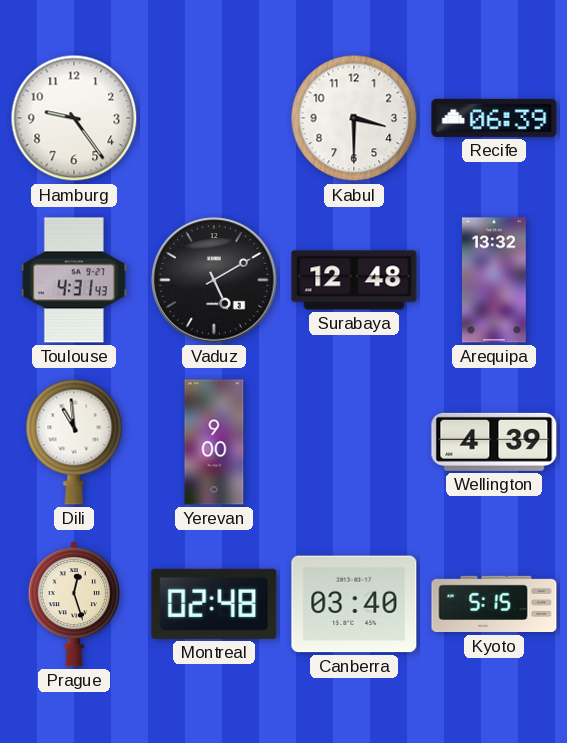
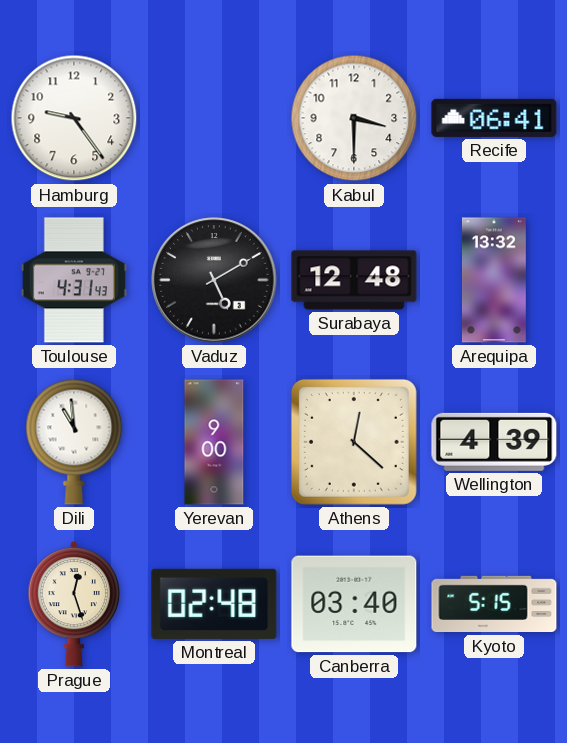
Recife: 06:39 -> 06:41 (494, 118)
Athens: none -> 12:22 (354, 442)
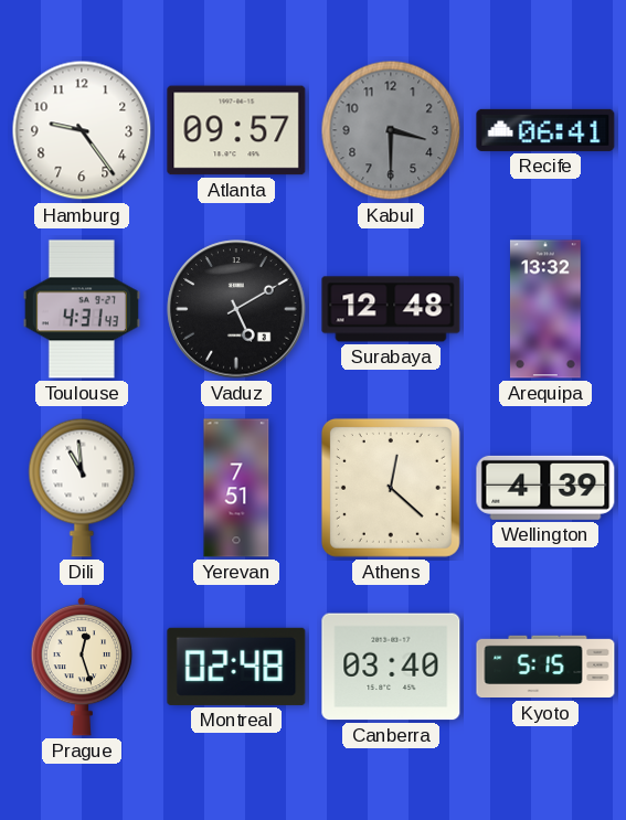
Atlanta: none -> 09:57 (236, 130)
Kabul dial: white -> grey (391, 130)
Yerevan: 9:00 -> 7:51 (236, 488)
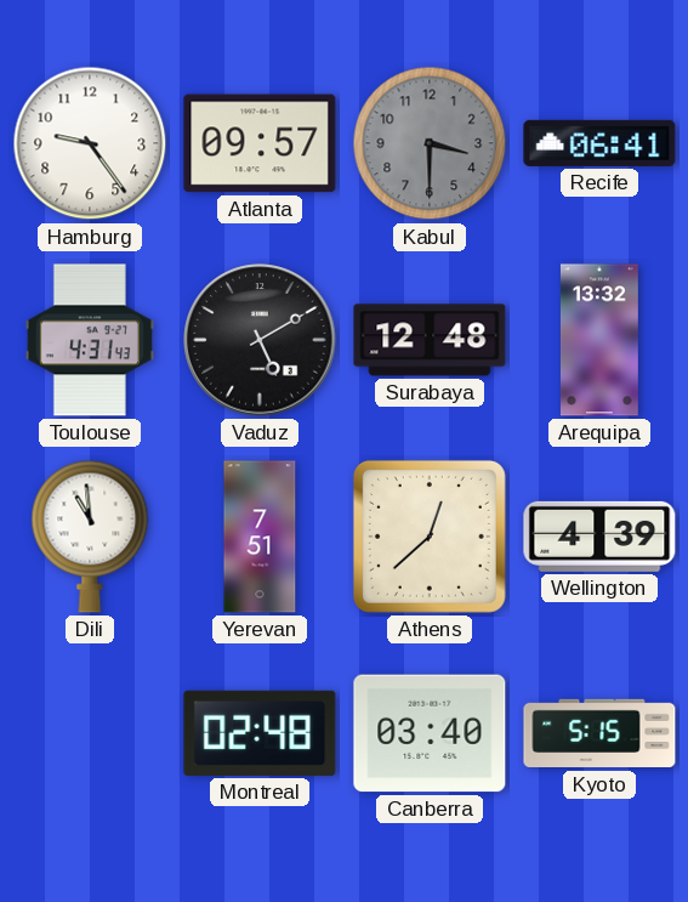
Athens: 12:22 -> 12:38 (430, 537)
Prague: 12:27 -> none (82, 667)
